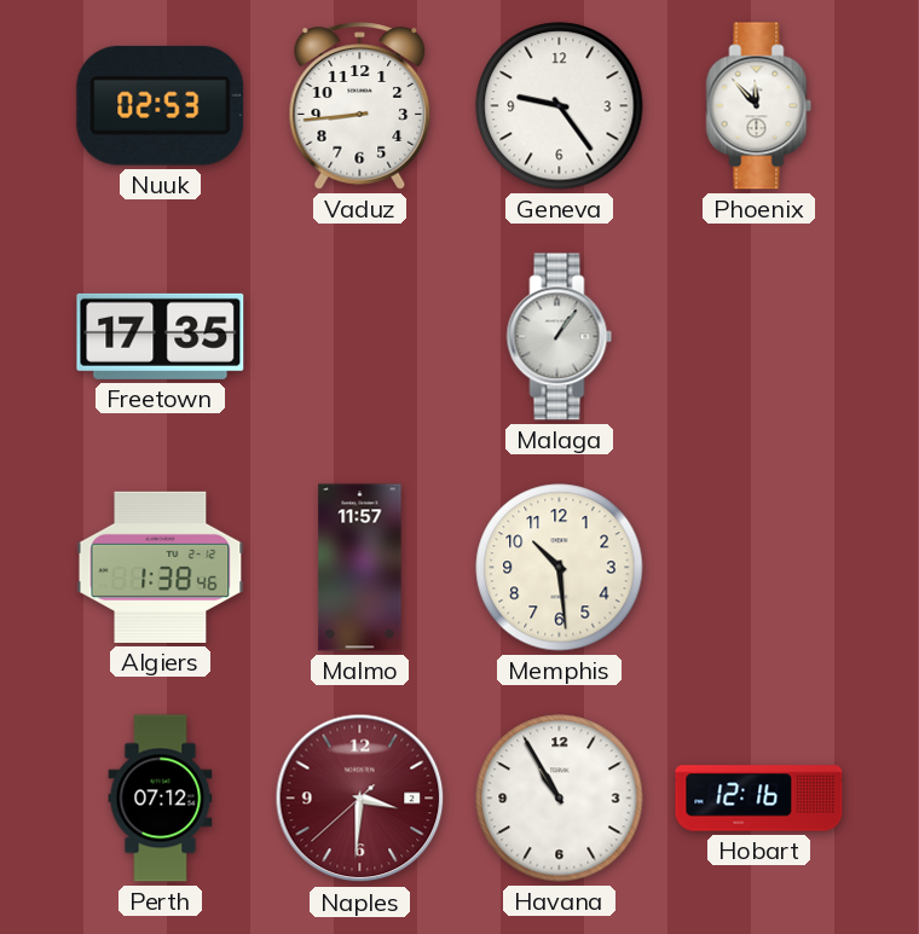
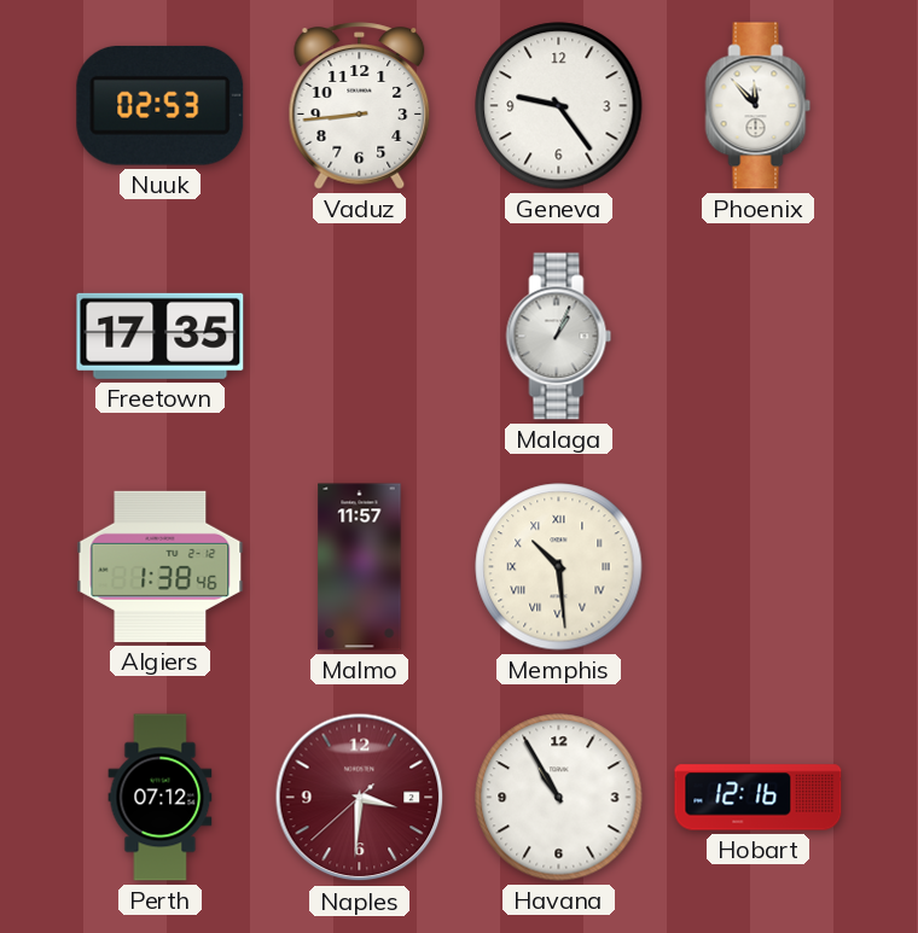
Malaga: 1:06 -> 1:04 (559, 337)
Memphis numerals: Arabic -> Roman (559, 567)
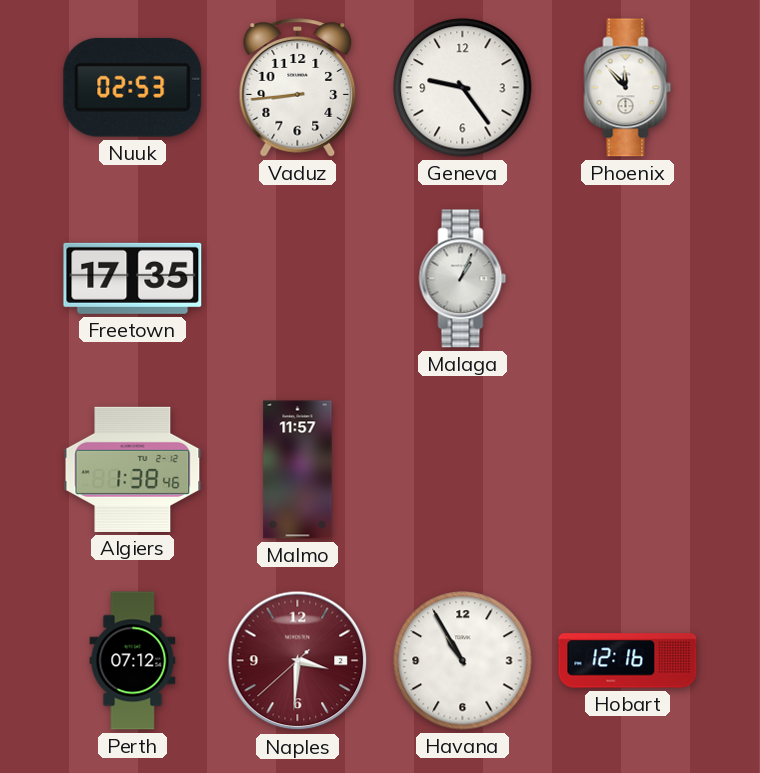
Memphis: 10:29 -> none (559, 567)
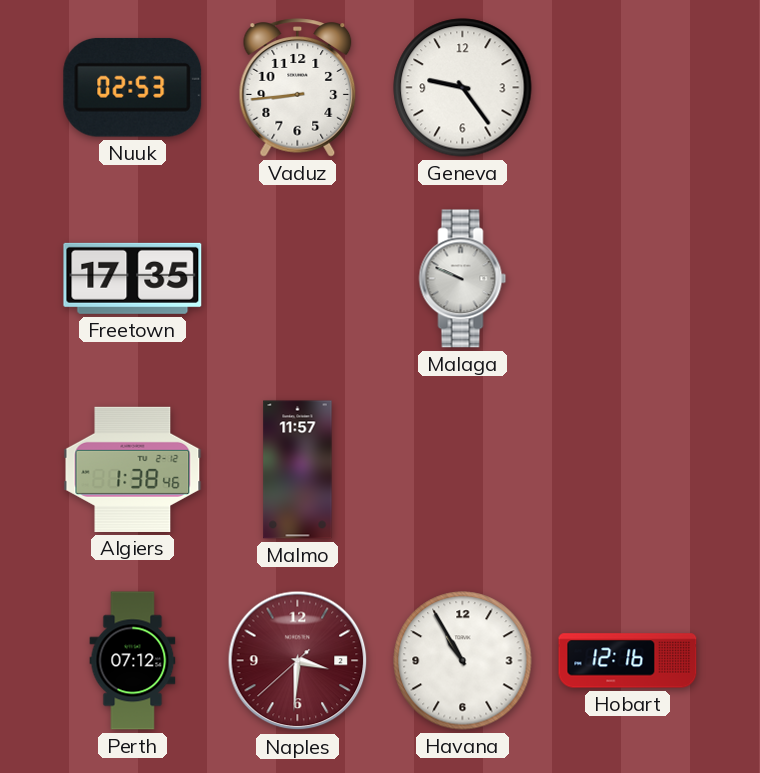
Phoenix: 11:53 -> none (628, 88)
Malaga: 1:04 -> 9:49 (463, 279)
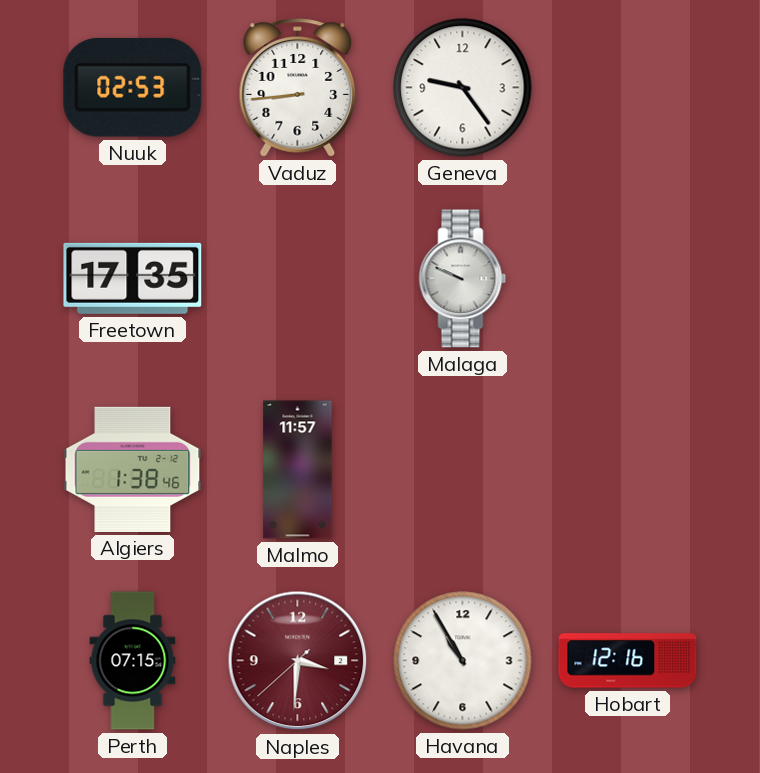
Perth: 07:12 -> 07:15 (133, 661)
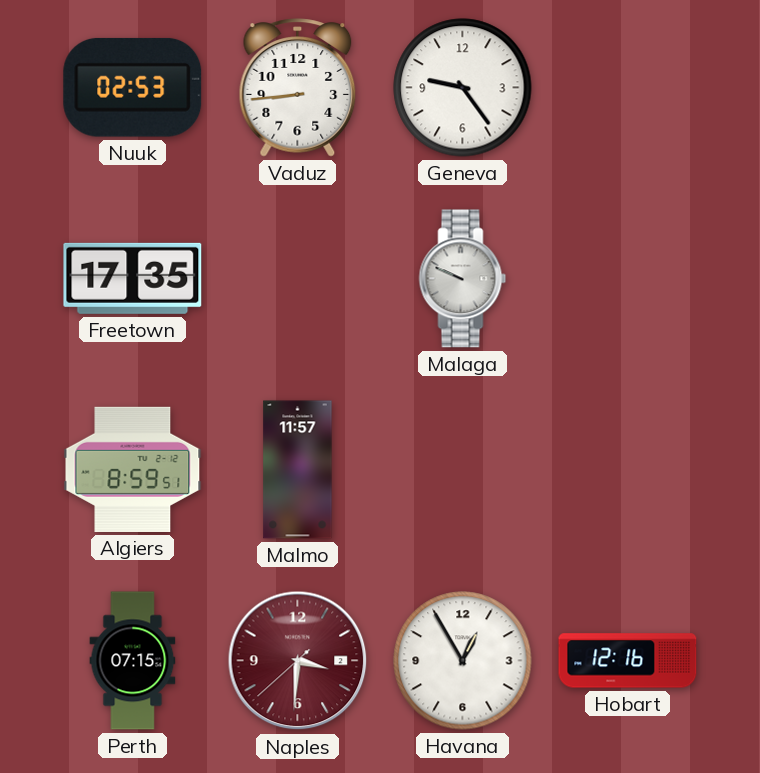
Algiers: 1:38 -> 8:59 (133, 469)
Havana: 10:55 -> 12:55 (463, 661)
